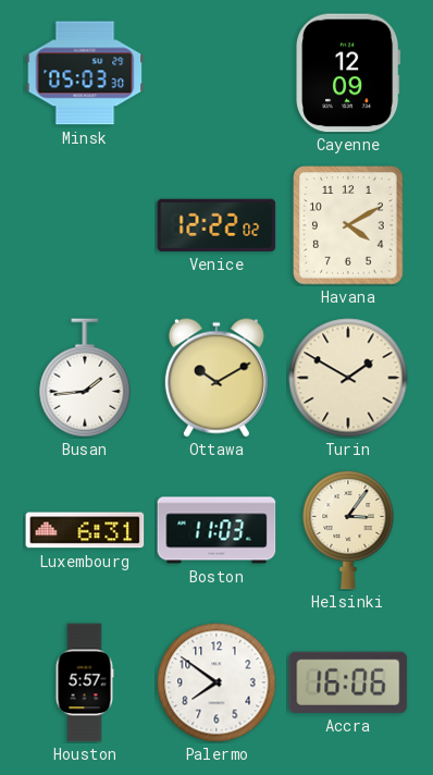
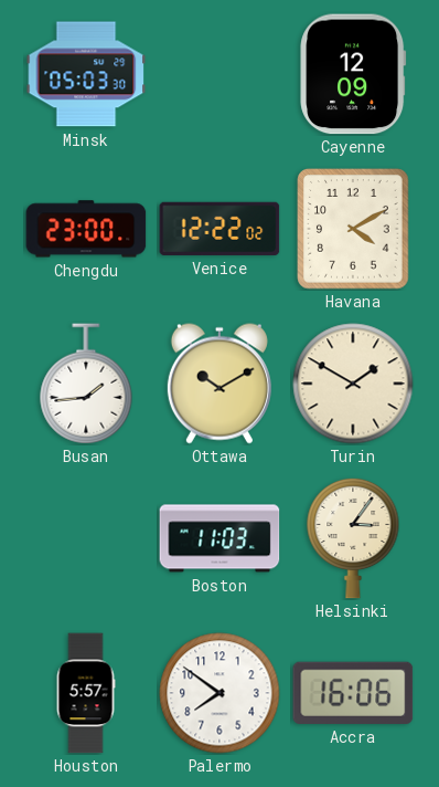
Chengdu: none -> 23:00 (86, 229)
Luxembourg: 6:31 -> none (85, 530)
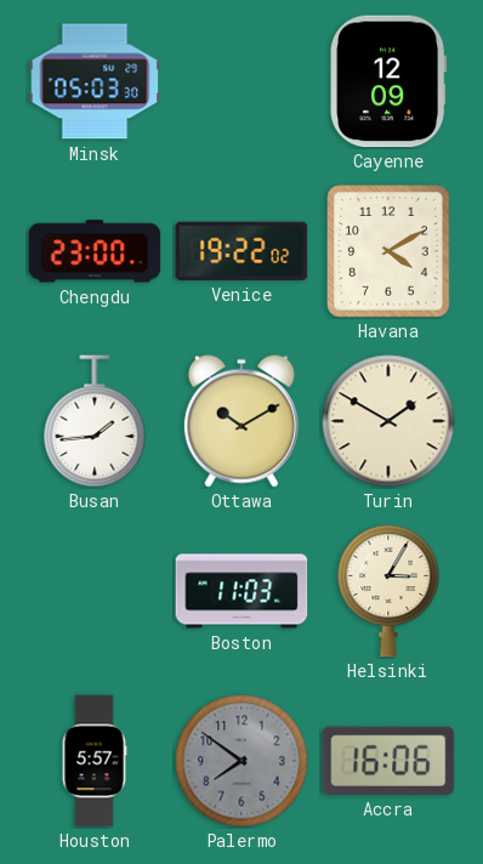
Venice: 12:22 -> 19:22 (241, 251)
Helsinki: 3:06 -> 3:05 (388, 591)
Palermo dial: white -> grey (241, 761)
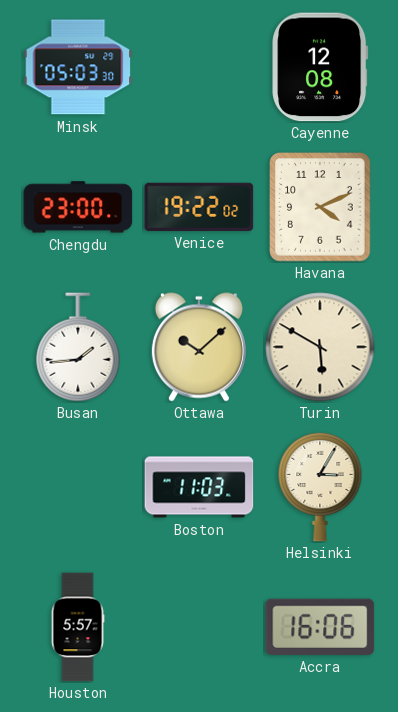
Cayenne: 12:09 -> 12:08 (320, 67)
Havana: 4:10 -> 4:11 (320, 207)
Ottawa: 10:10 -> 10:08 (199, 347)
Turin: 1:50 -> 5:50 (320, 347)
Palermo: 7:51 -> none (241, 761)
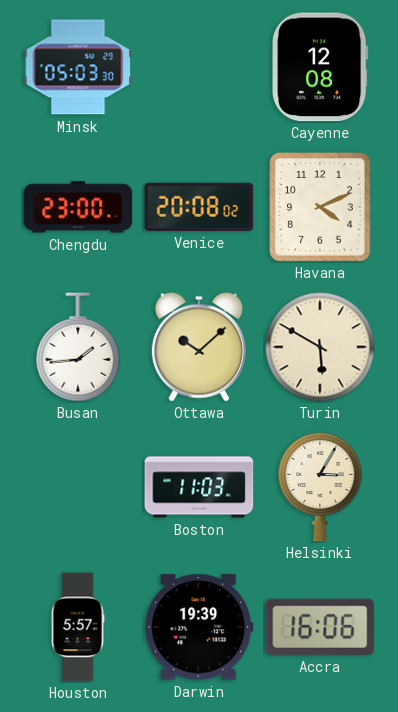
Venice: 19:22 -> 20:08 (199, 207)
Darwin: none -> 19:39 (199, 627)
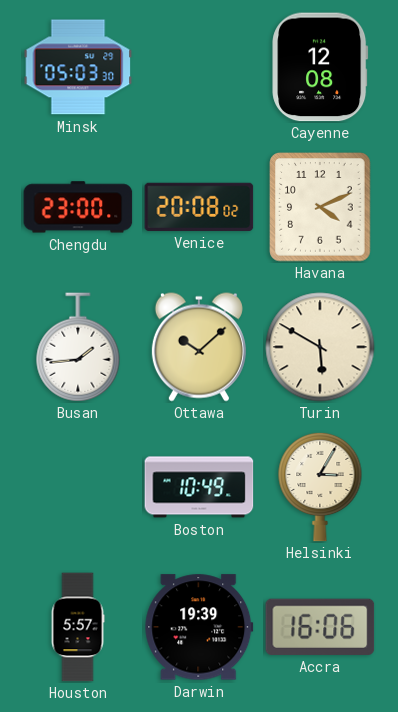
Boston: 11:03 -> 10:49 (199, 487)
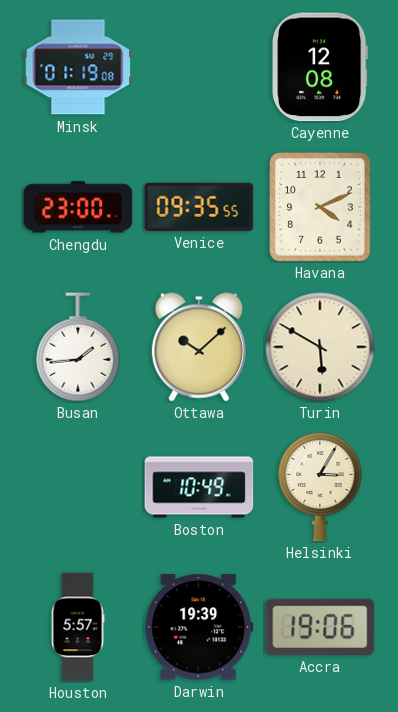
Minsk: 05:03 -> 01:19 (78, 67)
Venice: 20:08 -> 09:35 (199, 207)
Accra: 16:06 -> 19:06 (320, 627)
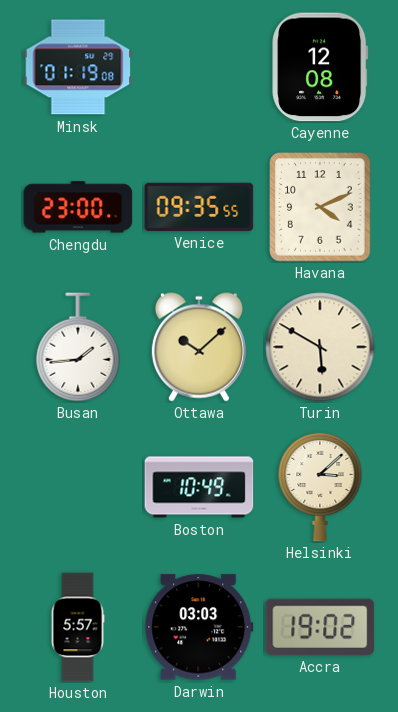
Helsinki: 3:05 -> 3:08 (320, 487)
Darwin: 19:39 -> 03:03 (199, 627)
Accra: 19:06 -> 19:02 (320, 627)
